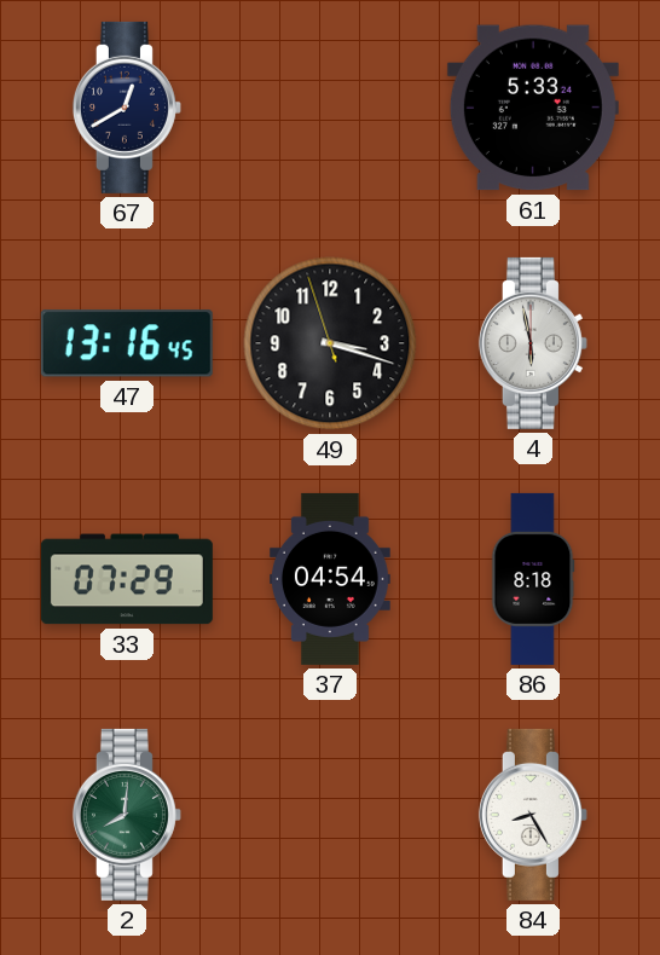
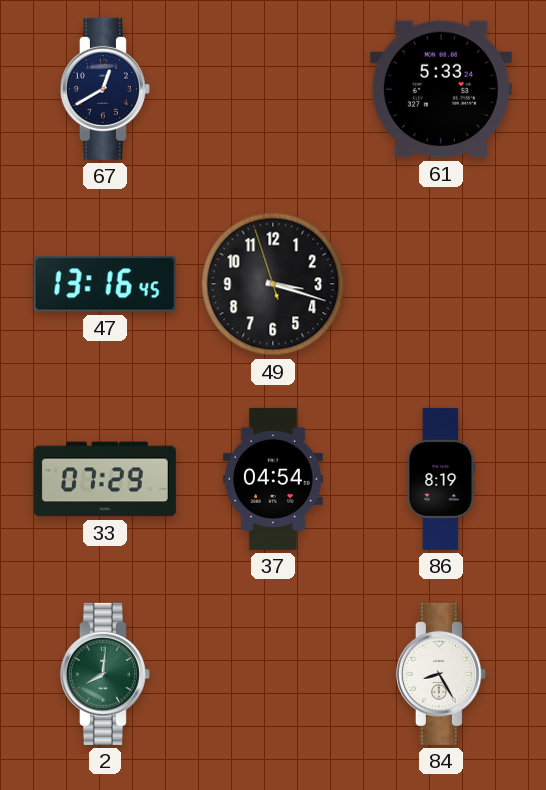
4: 5:58 -> none (533, 343)
86: 8:18 -> 8:19 (441, 479)
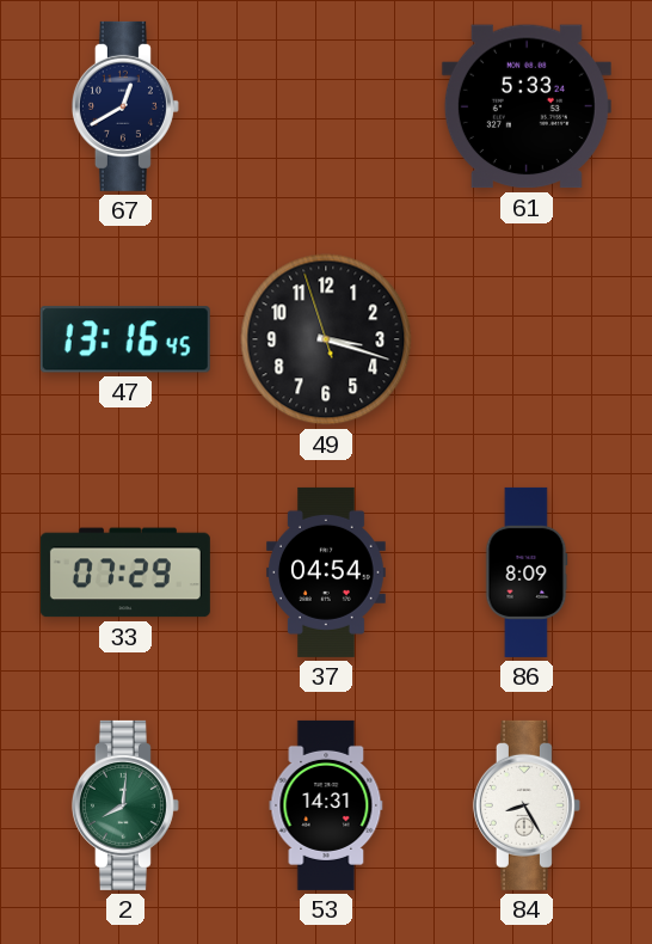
86: 8:19 -> 8:09 (527, 572)
53: none -> 14:31 (326, 805)
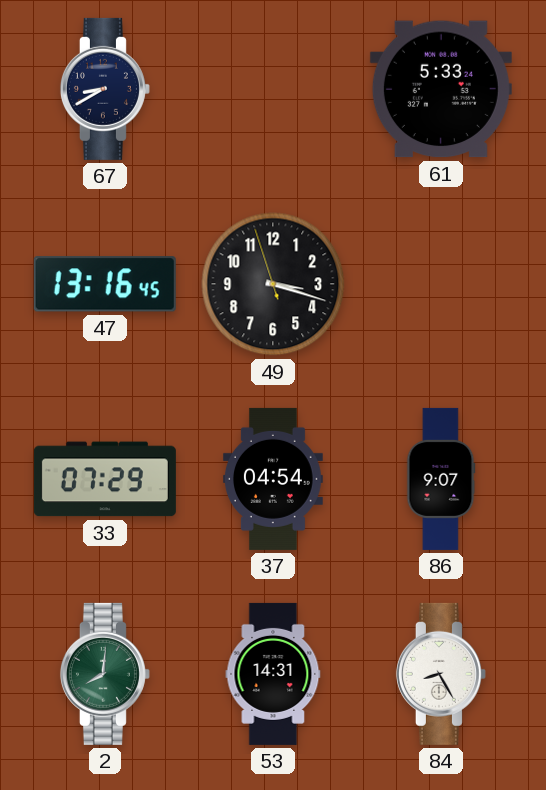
67: 12:40 -> 8:40 (105, 89)
86: 8:09 -> 9:07 (441, 479)
